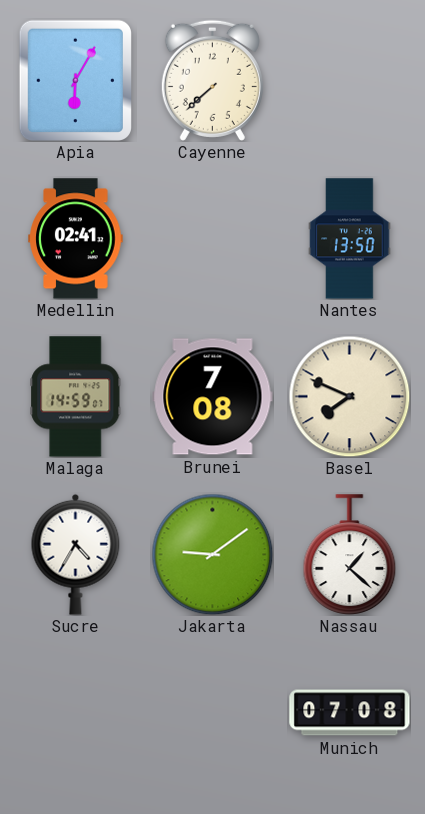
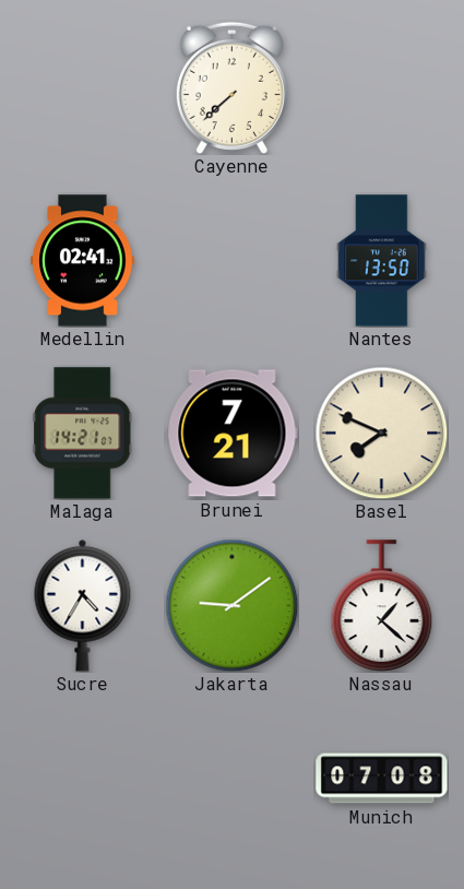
Apia: 6:05 -> none (75, 80)
Malaga: 14:59 -> 14:21 (83, 434)
Brunei: 7:08 -> 7:21 (233, 434)
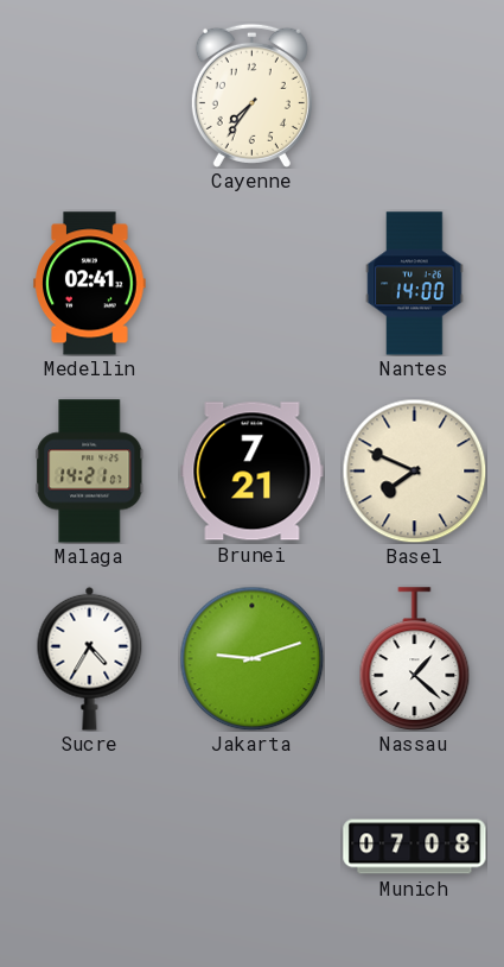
Cayenne: 7:38 -> 7:36 (251, 95)
Nantes: 13:50 -> 14:00 (415, 284)
Jakarta: 9:09 -> 9:12 (251, 658)
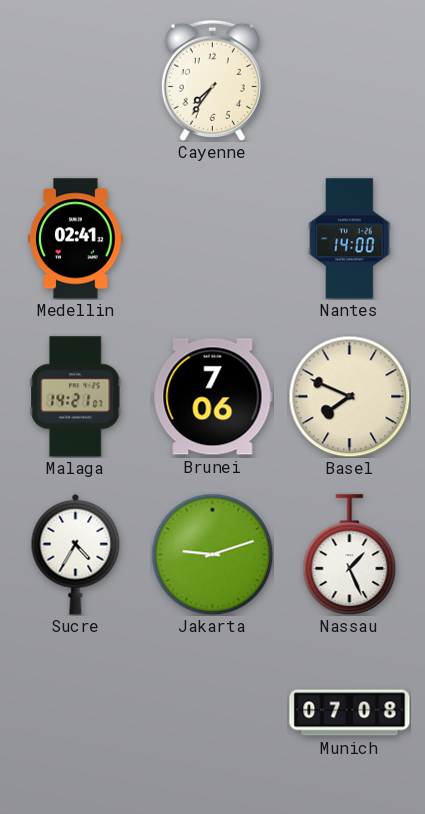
Brunei: 7:21 -> 7:06 (213, 397)
Nassau: 1:22 -> 1:26 (350, 554)
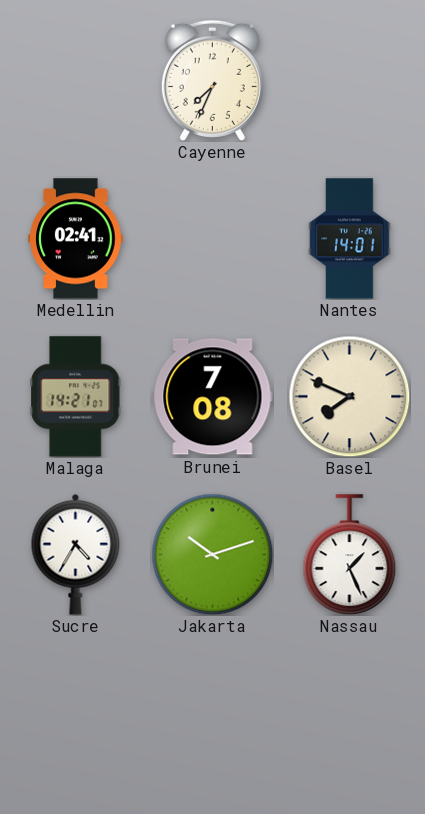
Cayenne: 7:36 -> 7:34 (212, 80)
Nantes: 14:00 -> 14:01 (350, 239)
Brunei: 7:06 -> 7:08 (213, 397)
Jakarta: 9:12 -> 10:12 (212, 554)
Munich: 07:08 -> none (350, 713)
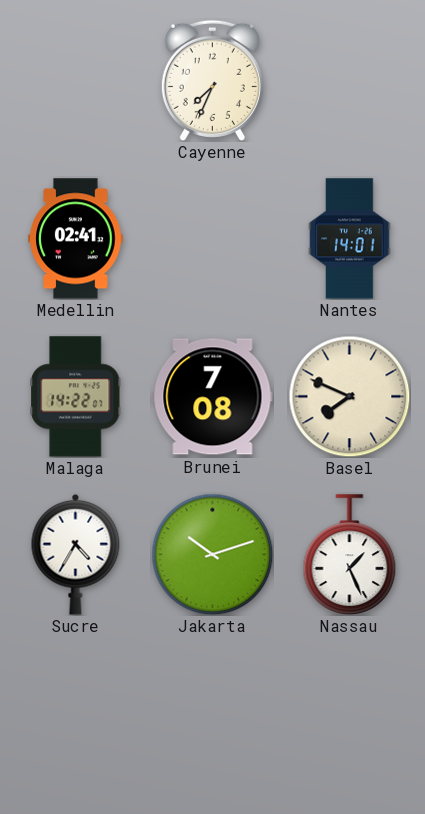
Malaga: 14:21 -> 14:22 (76, 397)
